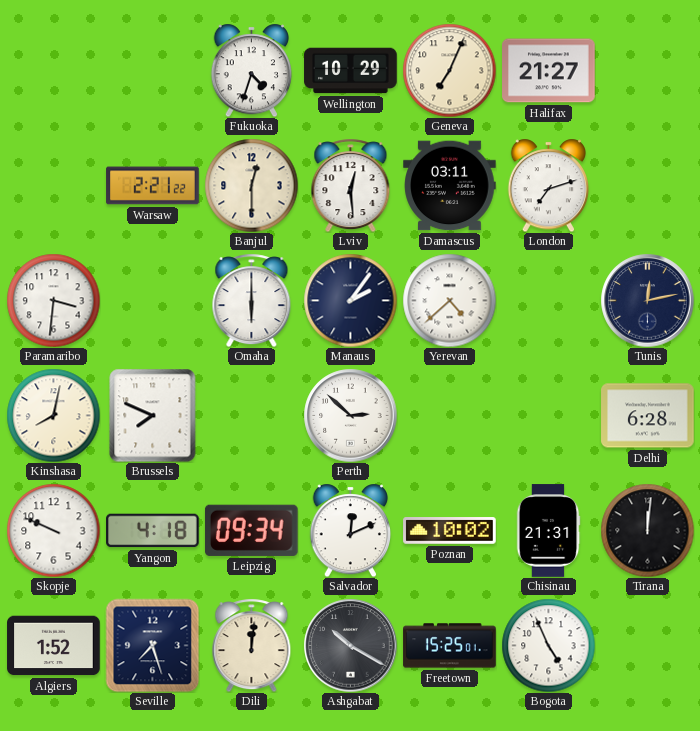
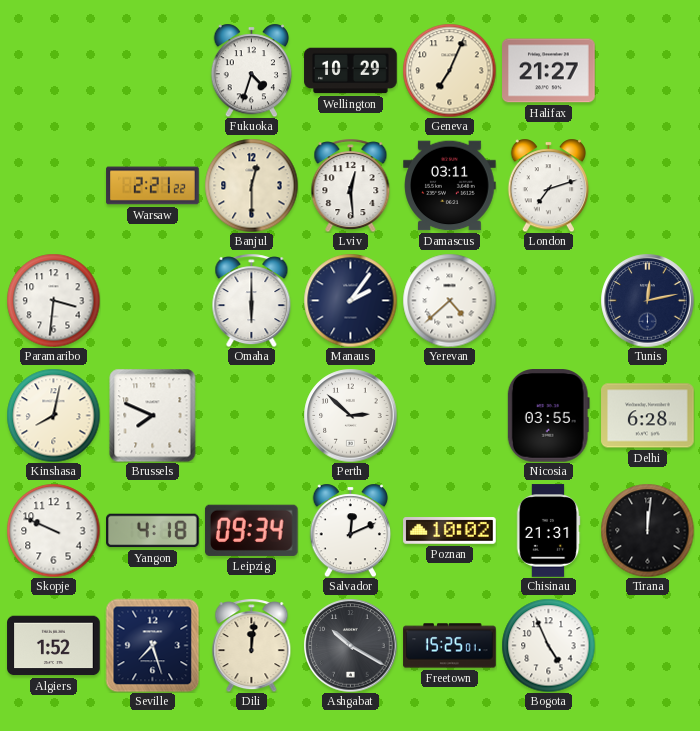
Nicosia: none -> 03:55 (548, 416)
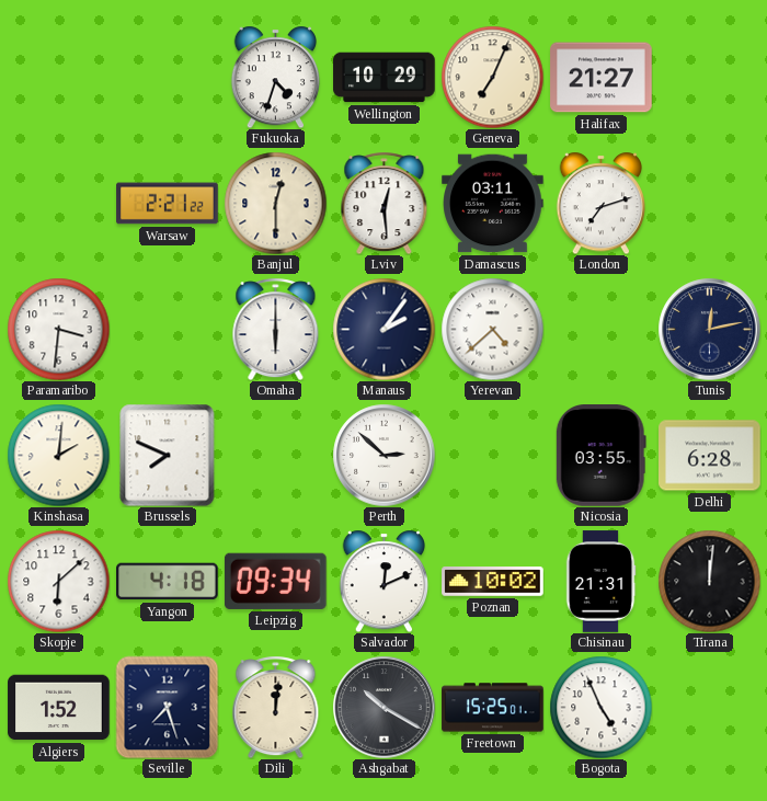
Kinshasa: 8:02 -> 2:01 (58, 455)
Skopje: 9:49 -> 6:08 (58, 581)
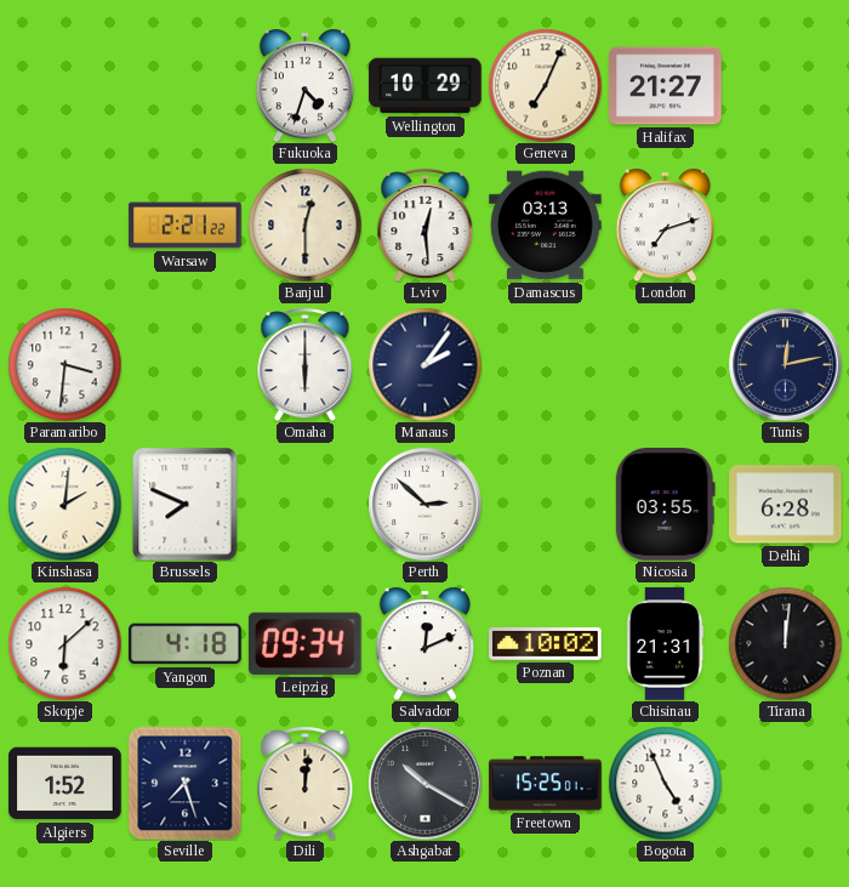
Damascus: 03:11 -> 03:13 (546, 226)
Yerevan: 4:38 -> none (492, 329)
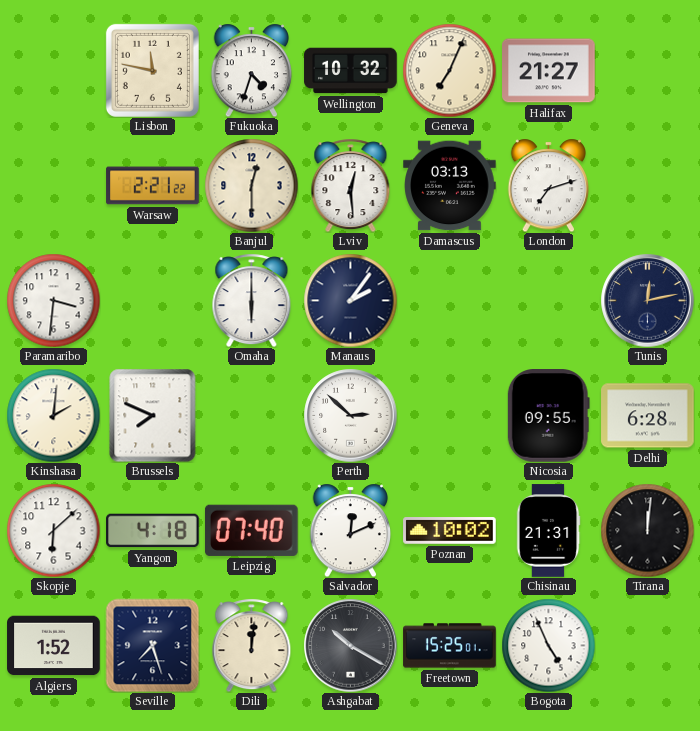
Lisbon: none -> 11:47 (152, 70)
Wellington: 10:29 -> 10:32 (351, 71)
Nicosia: 03:55 -> 09:55 (548, 416)
Leipzig: 09:34 -> 07:40 (251, 530)
